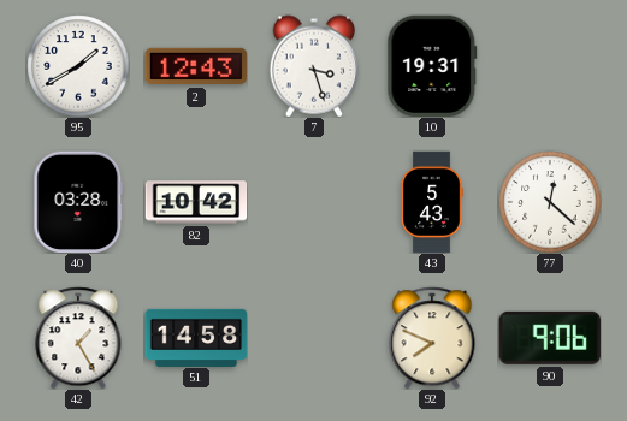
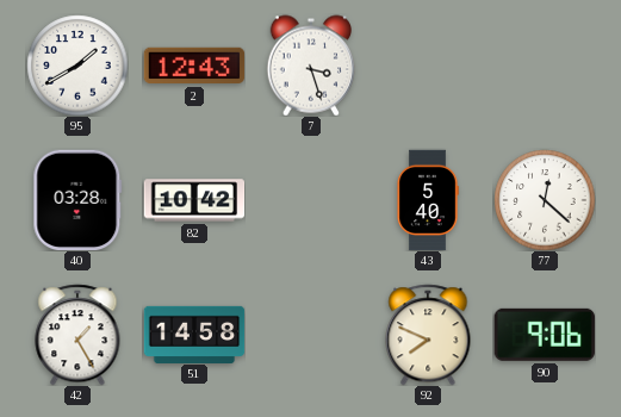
10: 19:31 -> none (432, 65)
43: 5:43 -> 5:40 (428, 200)
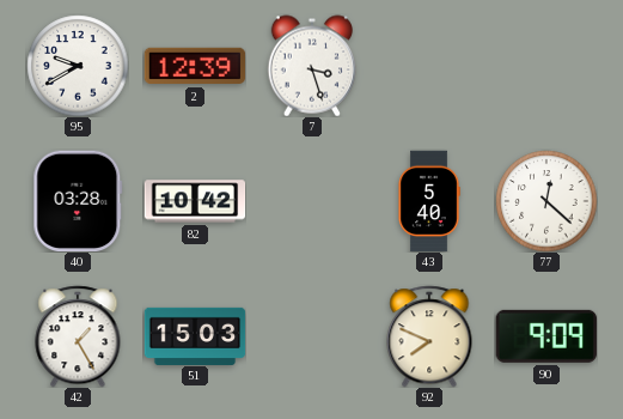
95: 1:40 -> 9:40 (78, 66)
2: 12:43 -> 12:39 (195, 66)
51: 14:58 -> 15:03 (195, 335)
90: 9:06 -> 9:09 (546, 336)
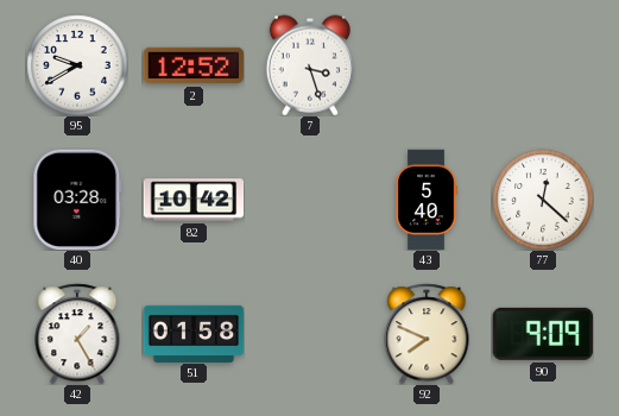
2: 12:39 -> 12:52 (194, 65)
51: 15:03 -> 01:58 (194, 333)
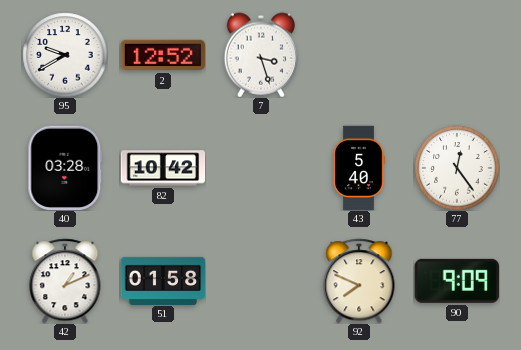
77: 12:22 -> 12:24 (457, 168)
42: 1:25 -> 1:11 (65, 281)
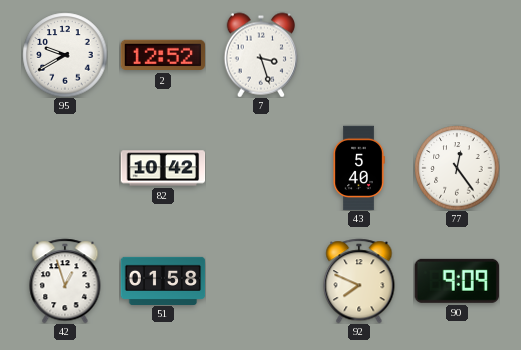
40: 03:28 -> none (65, 167)
42: 1:11 -> 12:57 (65, 281)
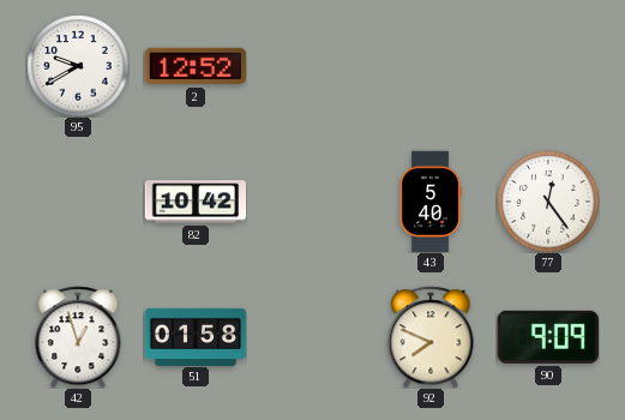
7: 3:27 -> none (260, 55)
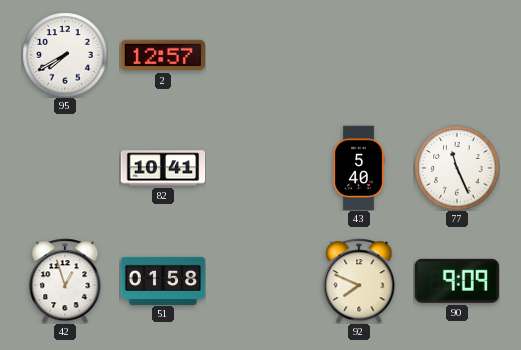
95: 9:40 -> 7:40 (65, 55)
2: 12:52 -> 12:57 (163, 55)
82: 10:42 -> 10:41 (163, 168)
77: 12:24 -> 11:26 (457, 168)
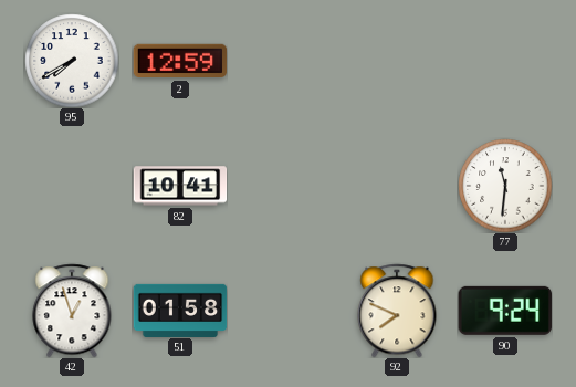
2: 12:57 -> 12:59 (180, 61)
43: 5:40 -> none (359, 168)
77: 11:26 -> 11:31 (505, 186)
90: 9:09 -> 9:24 (505, 311)
